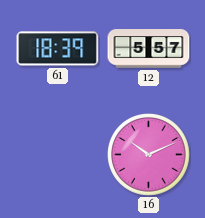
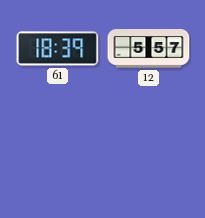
16: 10:11 -> none (149, 155)
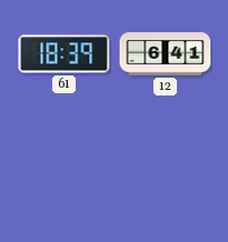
12: 5:57 -> 6:41 (166, 54)
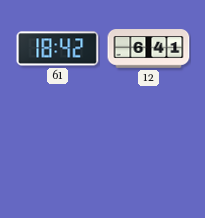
61: 18:39 -> 18:42 (58, 49)
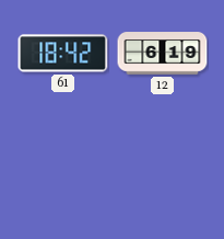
12: 6:41 -> 6:19 (163, 54)
